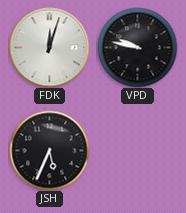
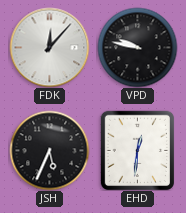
FDK: 12:03 -> 12:07 (49, 47)
EHD: none -> 12:31 (137, 150)
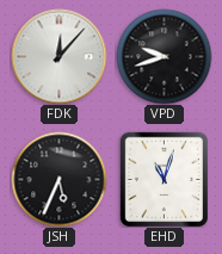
VPD: 9:47 -> 9:42 (164, 56)
EHD: 12:31 -> 11:03 (164, 179)
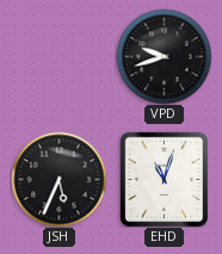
FDK: 12:07 -> none (58, 56)
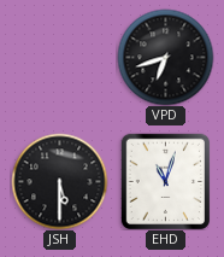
VPD: 9:42 -> 6:42 (165, 57)
JSH: 5:34 -> 5:30 (59, 181)
